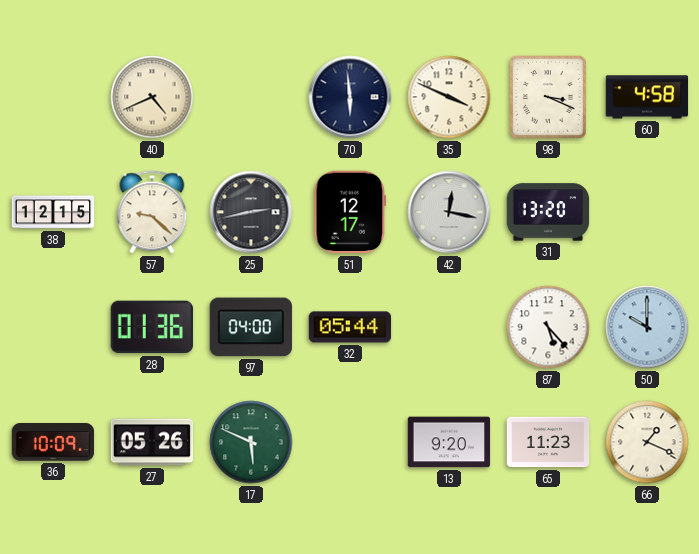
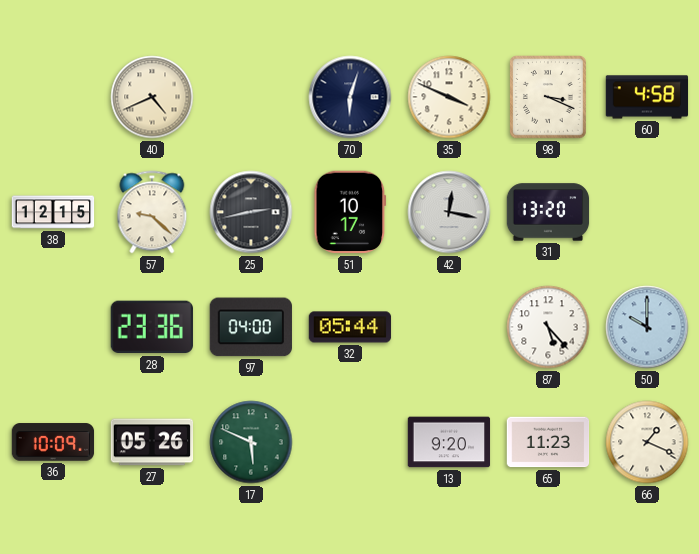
70: 5:59 -> 6:03 (350, 97)
51: 12:17 -> 10:17 (350, 212)
28: 01:36 -> 23:36 (152, 327)
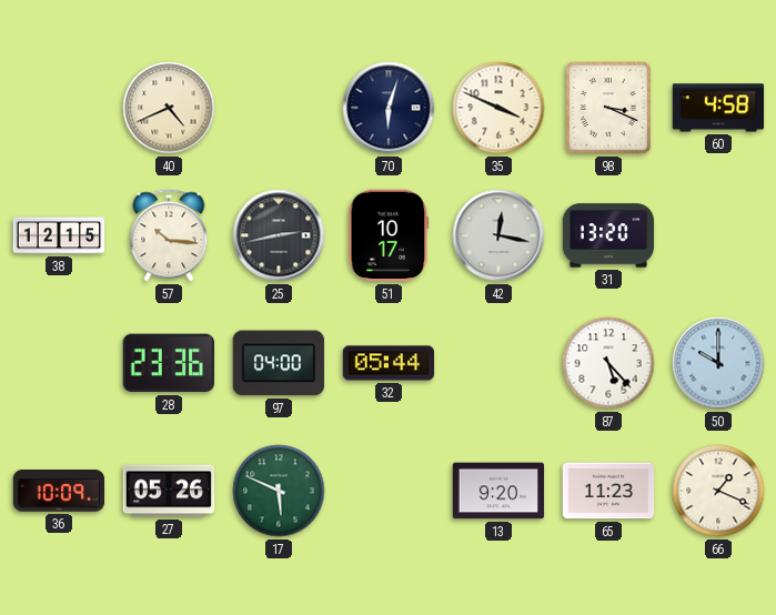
57: 9:22 -> 10:16 (169, 235)
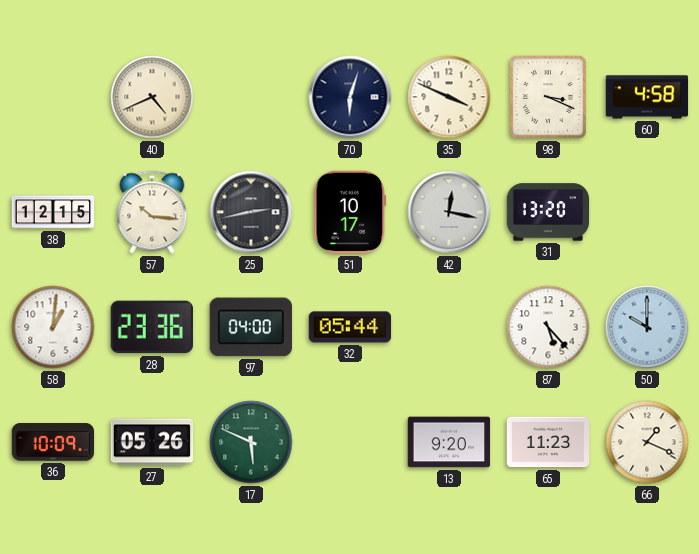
58: none -> 1:01 (53, 327)
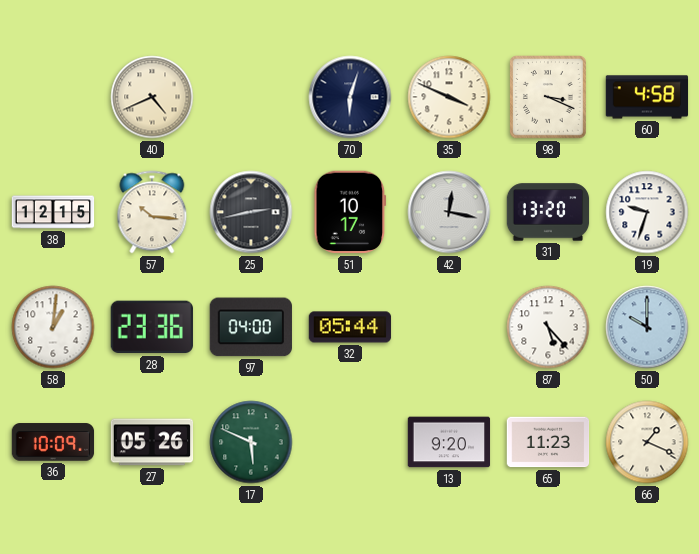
19: none -> 9:33 (647, 212)
